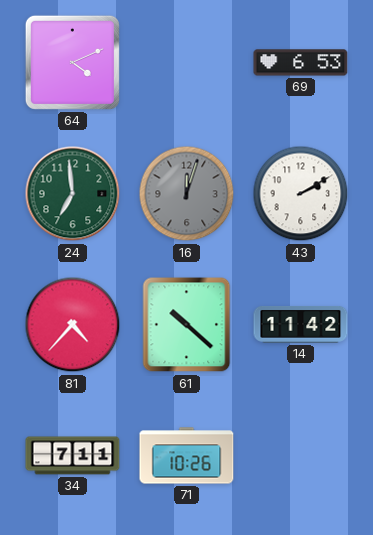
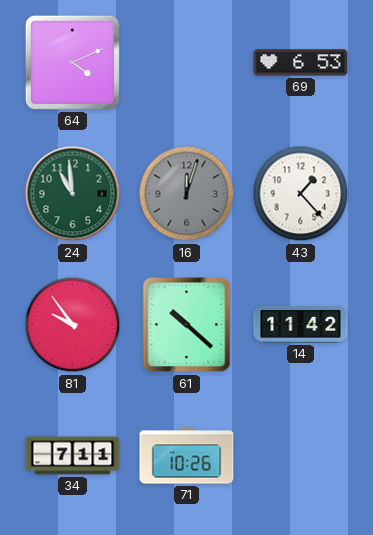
24: 6:59 -> 10:59 (73, 194)
43: 2:10 -> 1:23 (301, 194)
81: 4:37 -> 9:54 (73, 325)
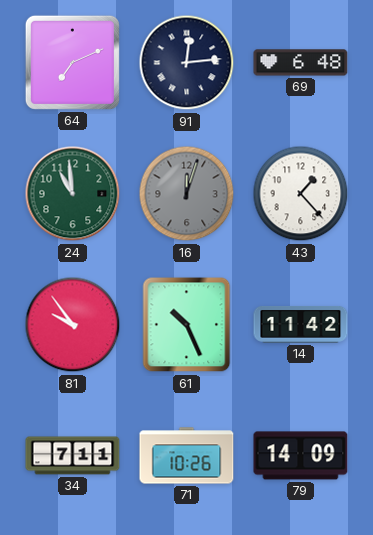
64: 4:11 -> 7:11 (72, 62)
91: none -> 12:14 (187, 63)
69: 6:53 -> 6:48 (301, 63)
61: 10:22 -> 10:26 (187, 325)
79: none -> 14:09 (301, 456)
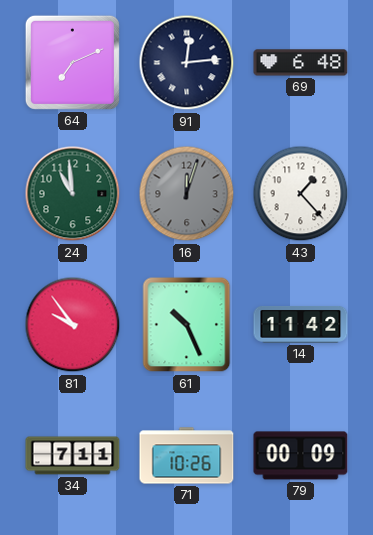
79: 14:09 -> 00:09 (301, 456)
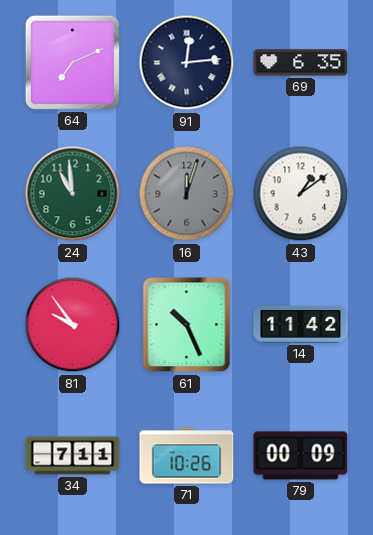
69: 6:48 -> 6:35 (301, 63)
43: 1:23 -> 1:09 (301, 194)
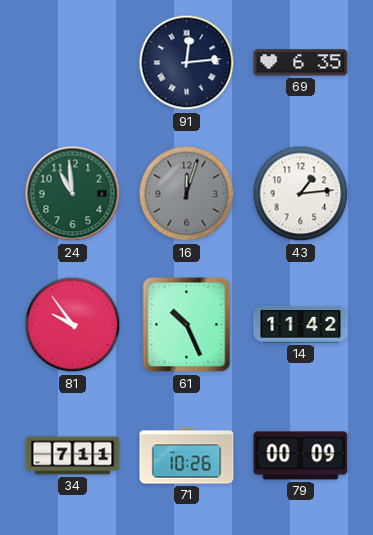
64: 7:11 -> none (72, 62)
43: 1:09 -> 1:14 (301, 194)
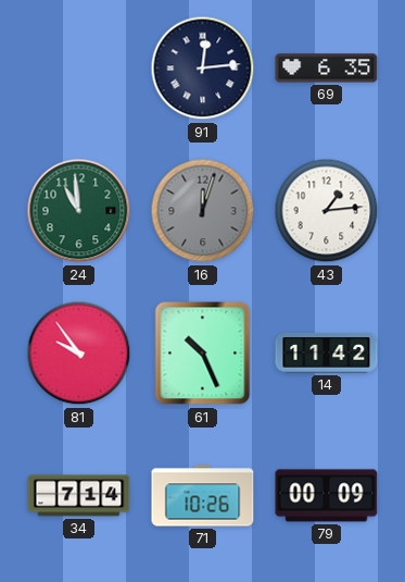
34: 7:11 -> 7:14 (79, 496)
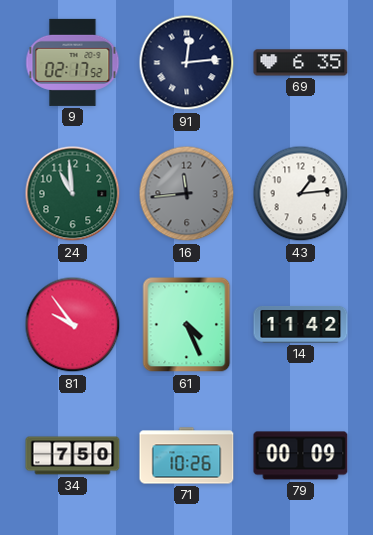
9: none -> 02:17 (73, 62)
16: 12:03 -> 11:44 (187, 194)
61: 10:26 -> 4:26 (187, 325)
34: 7:14 -> 7:50 (73, 456)
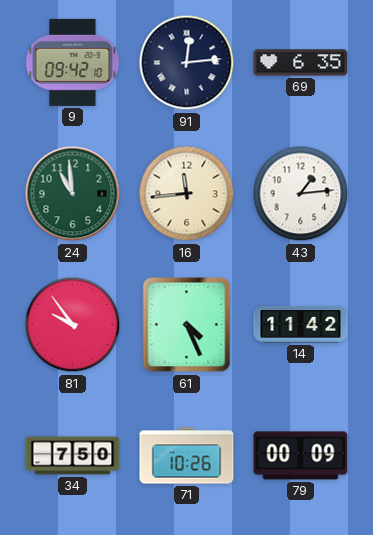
9: 02:17 -> 09:42 (73, 62)
16 dial: grey -> cream (187, 194)
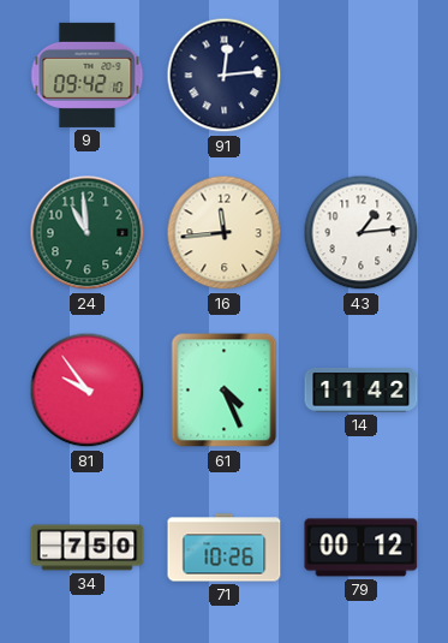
69: 6:35 -> none (301, 63)
79: 00:09 -> 00:12 (362, 548)
